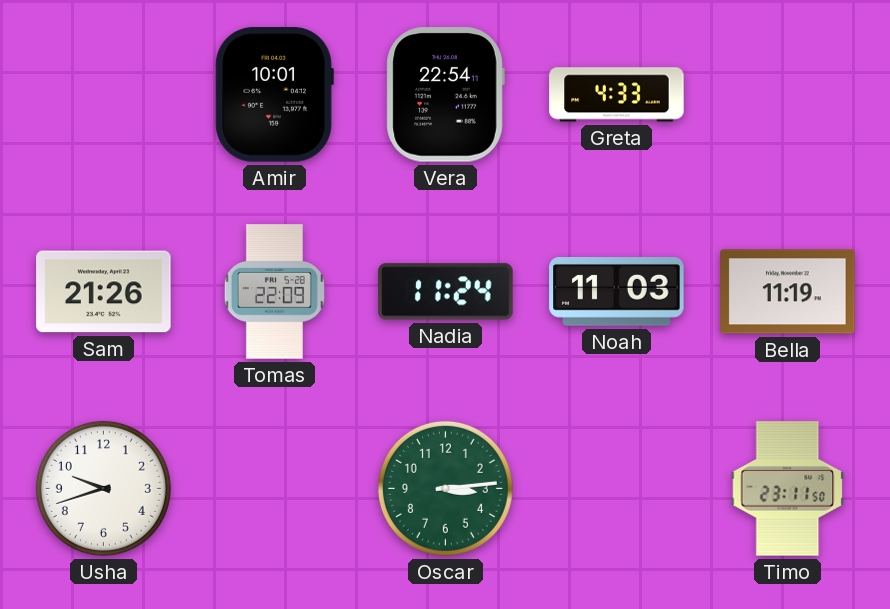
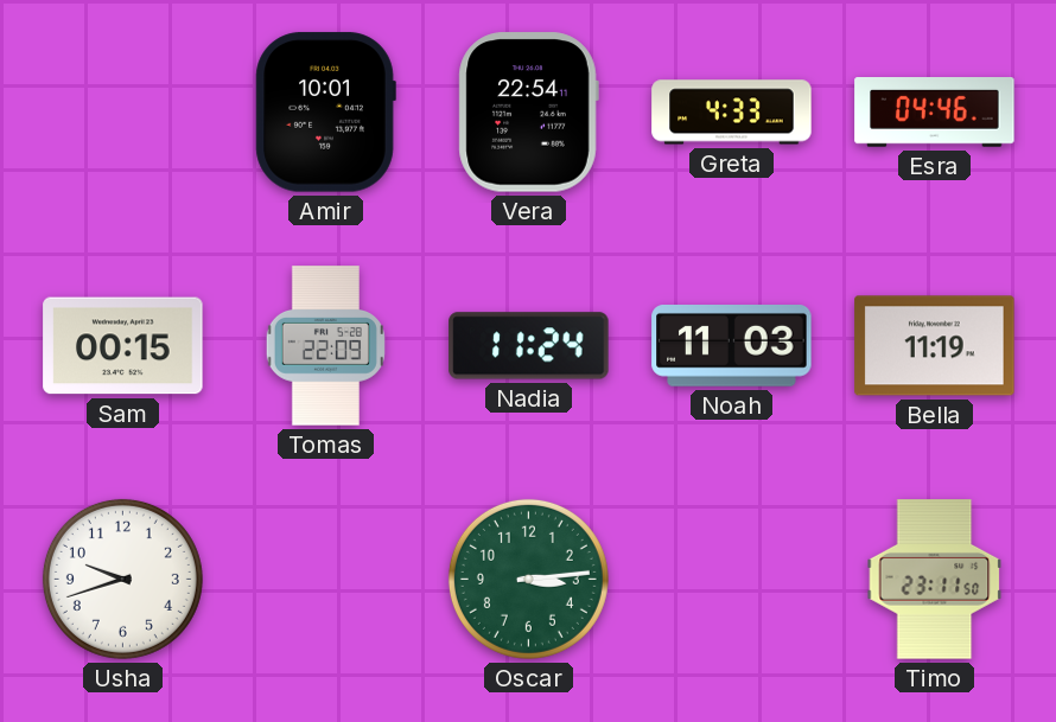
Esra: none -> 04:46 (935, 113)
Sam: 21:26 -> 00:15 (123, 346)
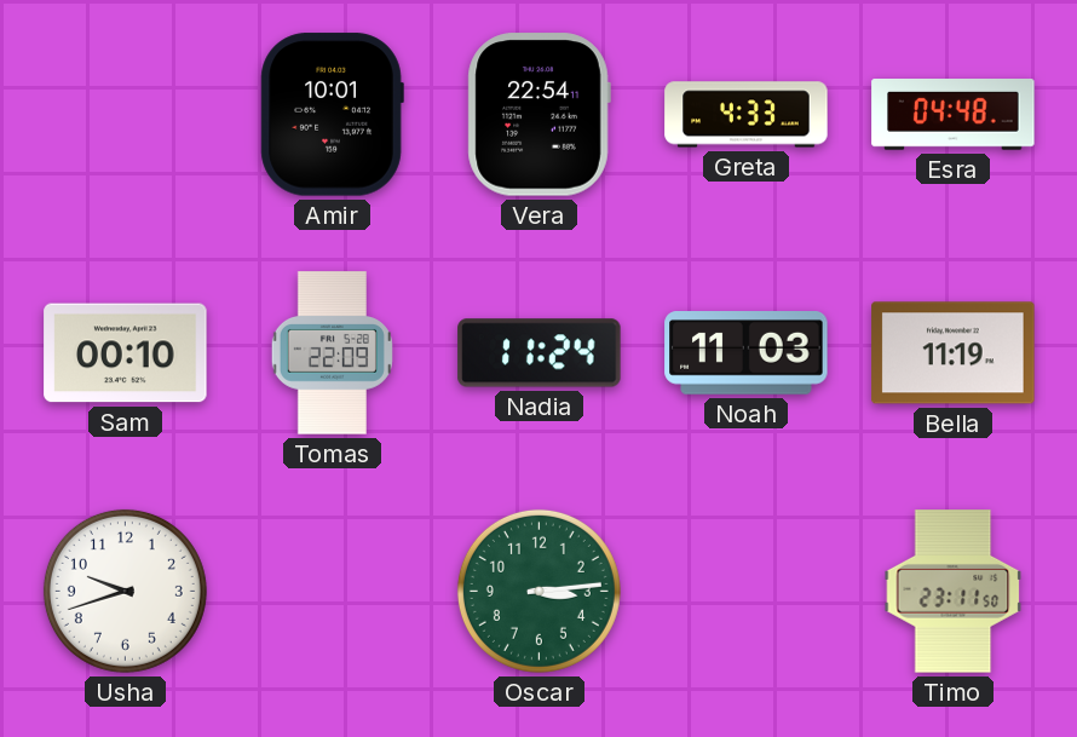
Esra: 04:46 -> 04:48 (954, 115)
Sam: 00:15 -> 00:10 (126, 353)
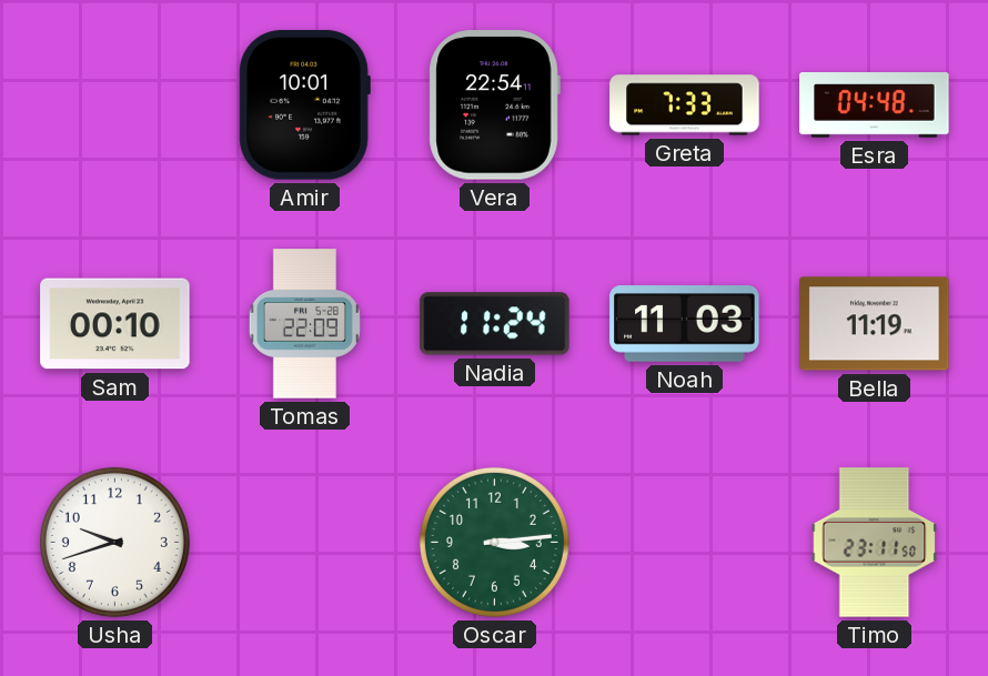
Greta: 4:33 -> 7:33 (685, 105)
